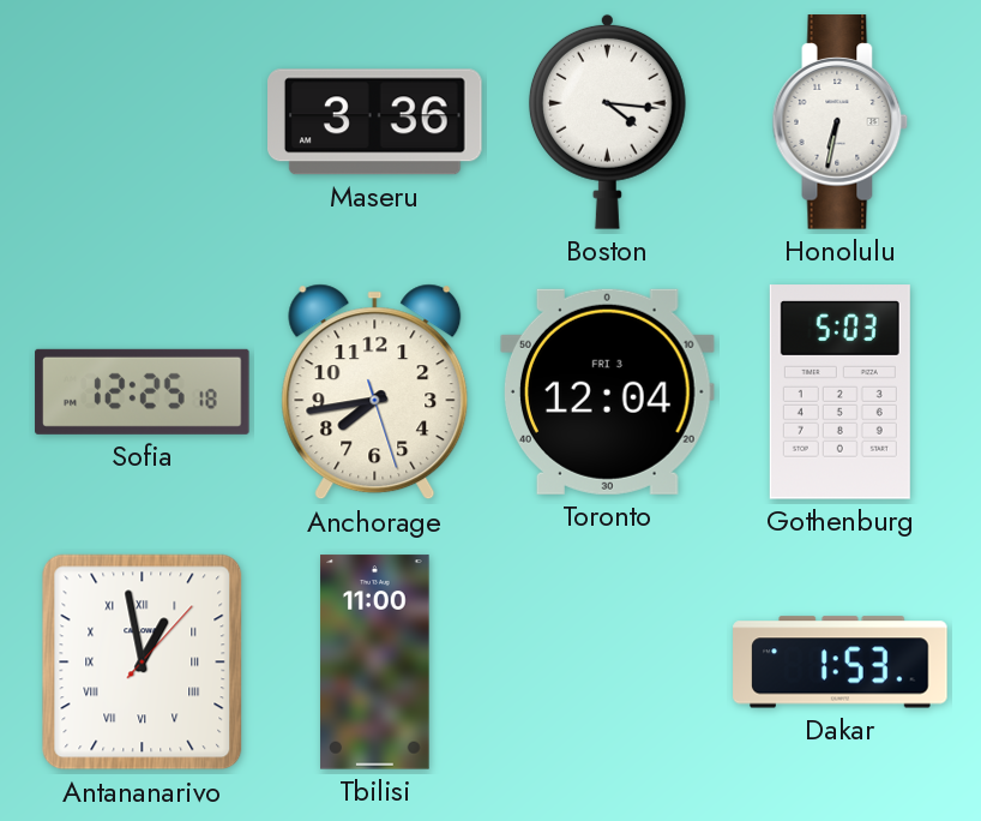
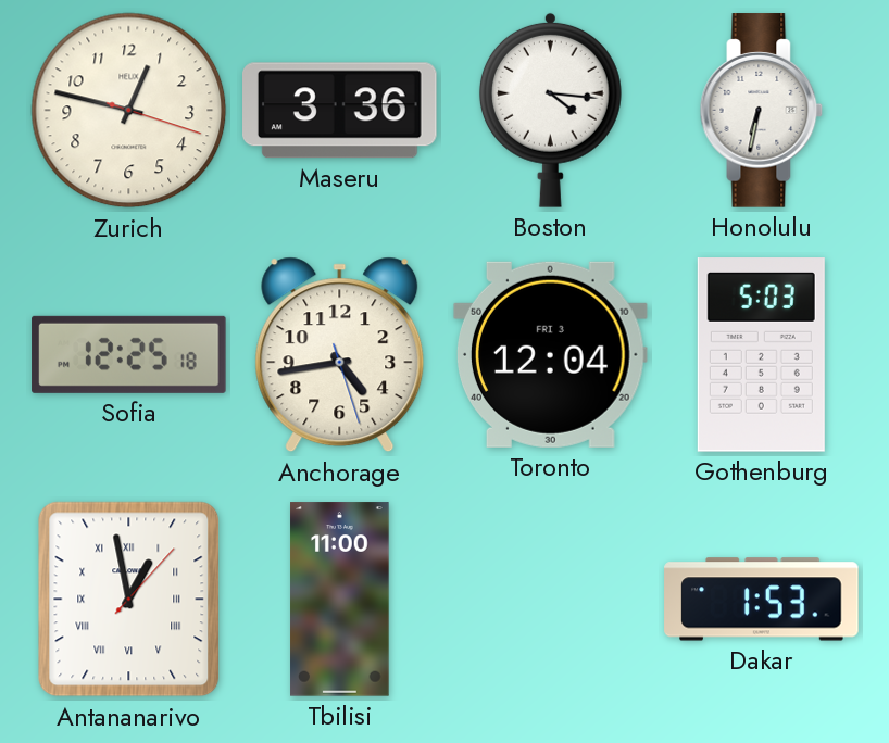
Zurich: none -> 12:47 (129, 111)
Anchorage: 7:43 -> 4:43 (340, 355)
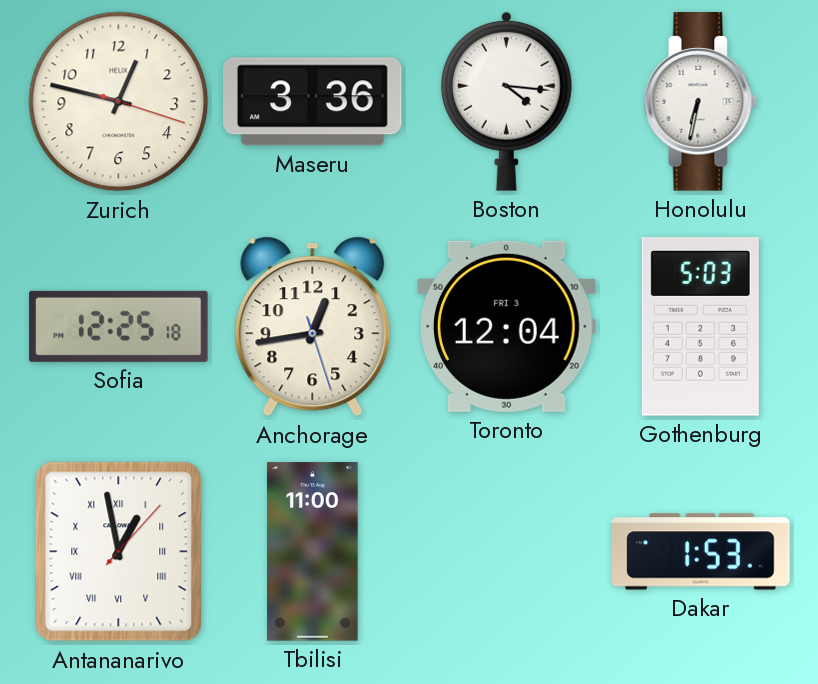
Anchorage: 4:43 -> 12:43 (313, 327)
